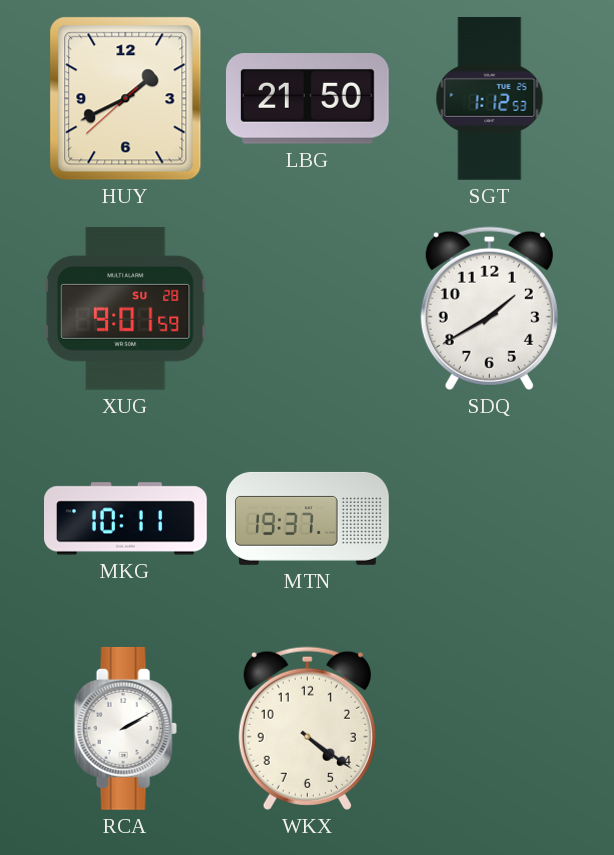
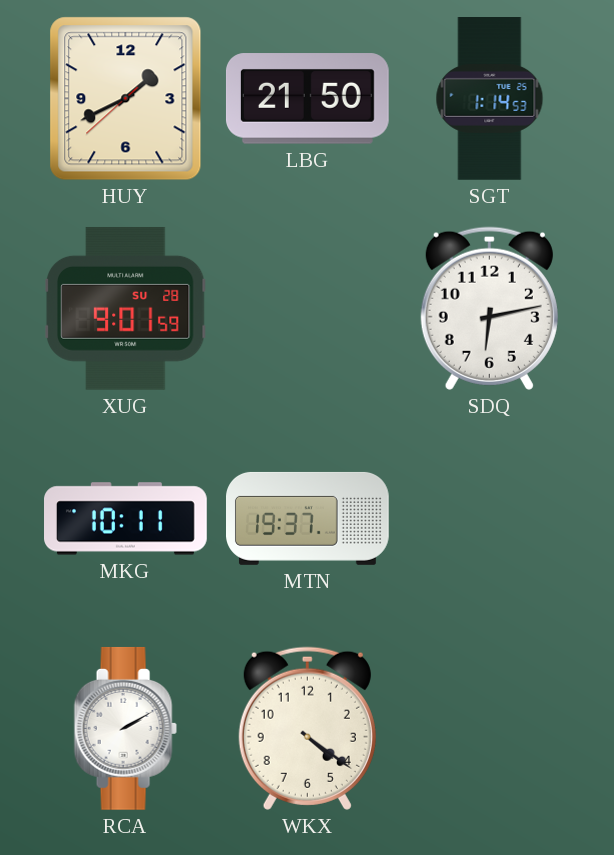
SGT: 1:12 -> 1:14 (490, 99)
SDQ: 1:40 -> 6:13 (489, 308)
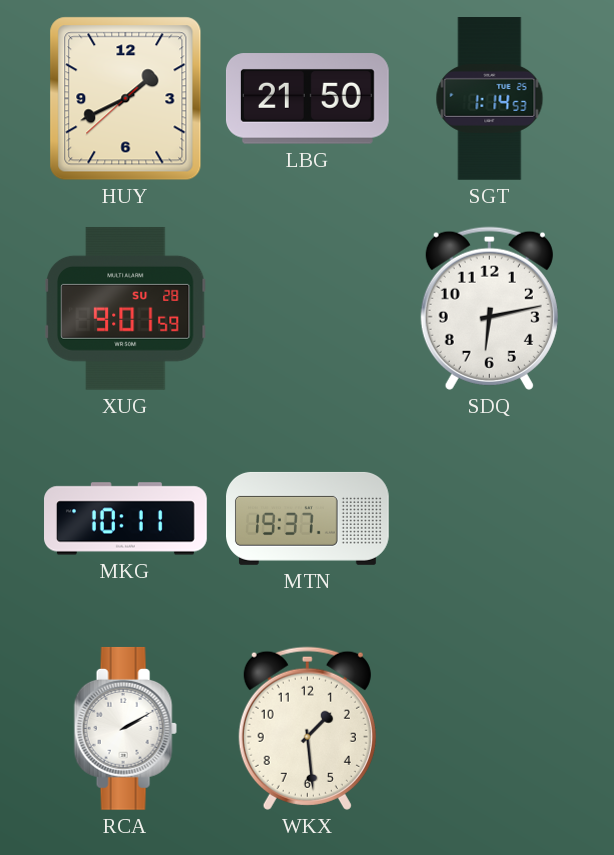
WKX: 4:21 -> 1:29 (307, 728)
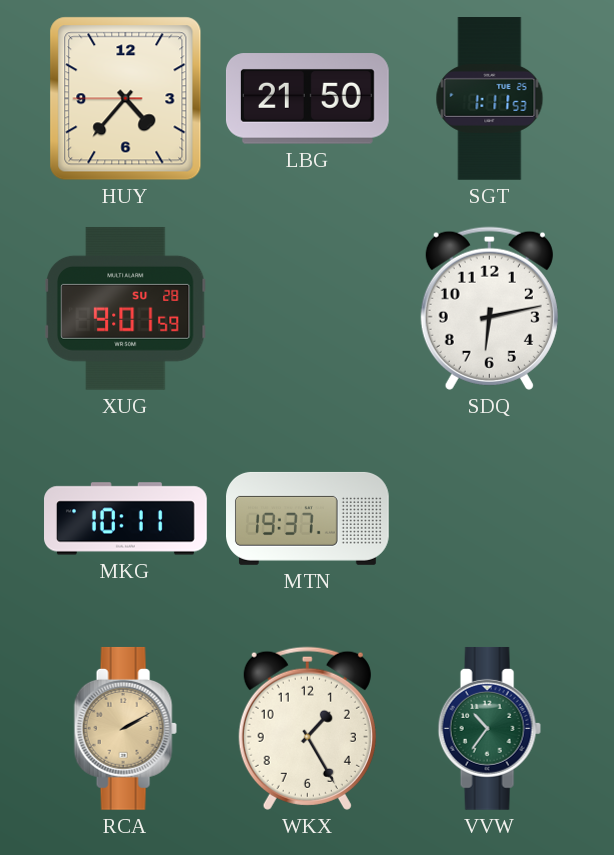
HUY: 1:40 -> 4:36 (126, 99)
SGT: 1:14 -> 1:11 (490, 99)
RCA dial: white -> champagne (125, 728)
WKX: 1:29 -> 1:25 (307, 728)
VVW: none -> 10:36 (489, 728)
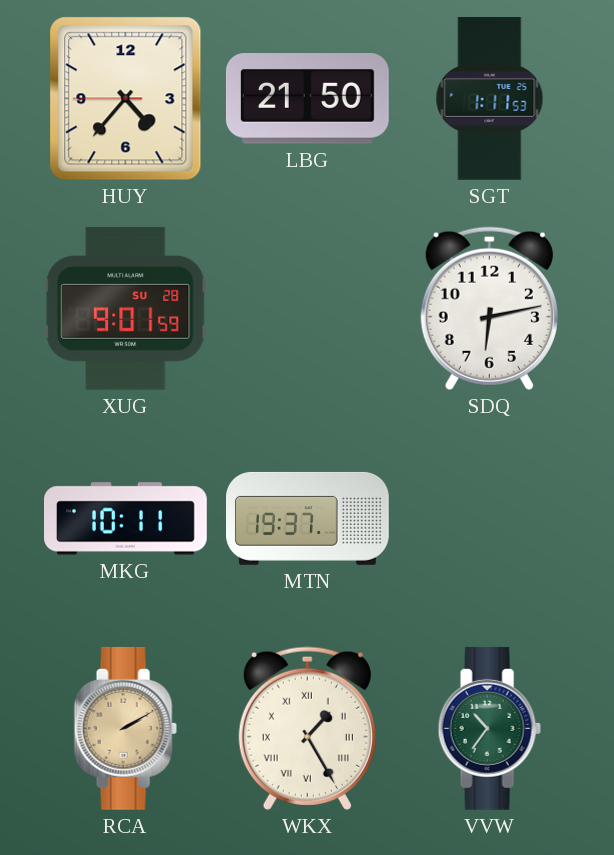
WKX numerals: Arabic -> Roman (307, 728)
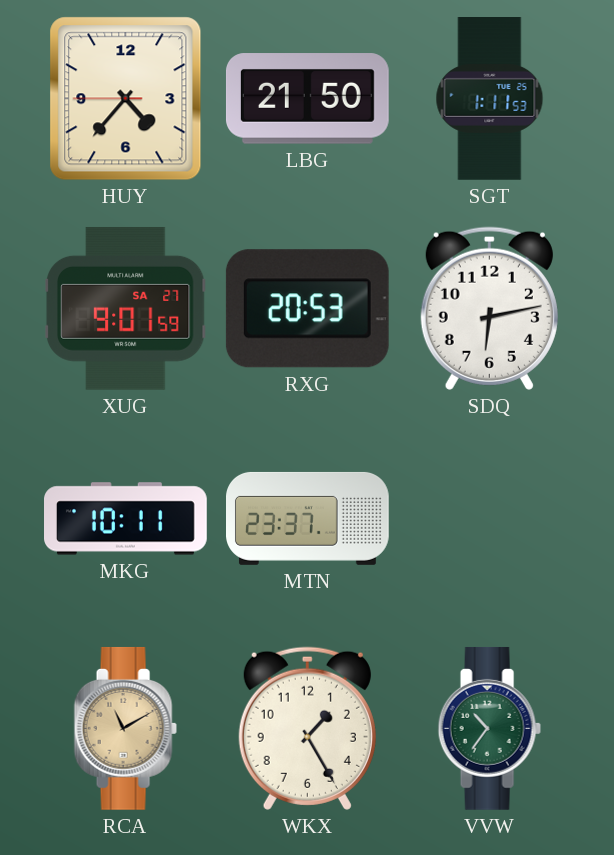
XUG date: SU 28 -> SA 27 (125, 308)
RXG: none -> 20:53 (307, 309)
MTN: 19:37 -> 23:37 (308, 518)
RCA: 2:10 -> 11:10 (125, 728)
WKX numerals: Roman -> Arabic (307, 728)
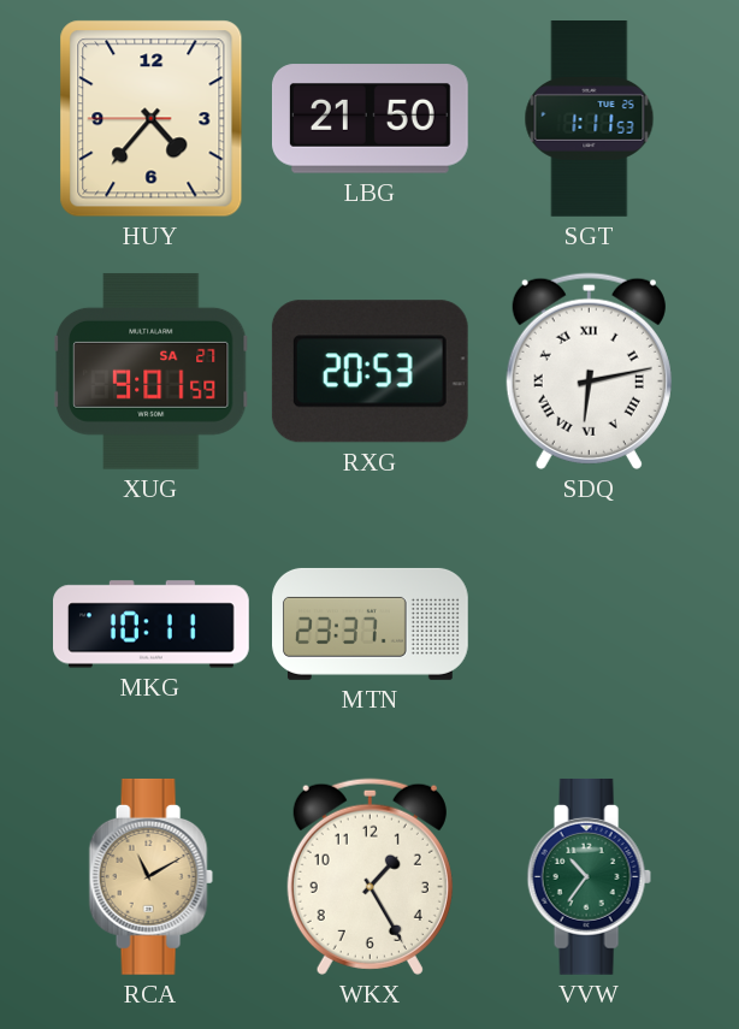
SDQ numerals: Arabic -> Roman (589, 371)
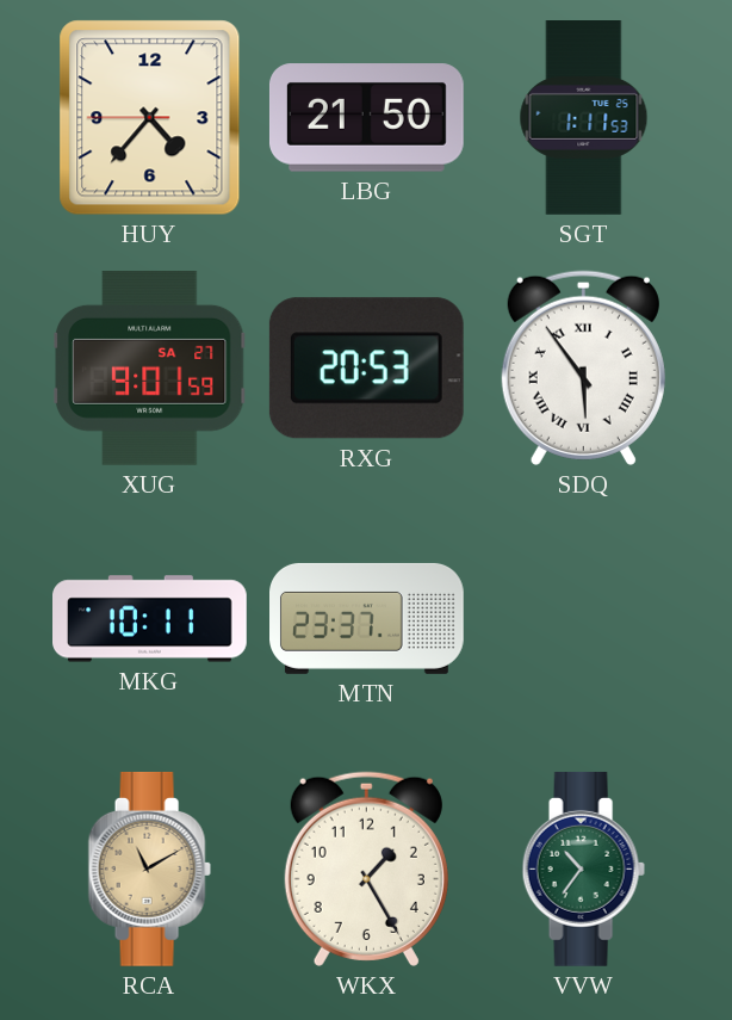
SDQ: 6:13 -> 5:54 (583, 367)
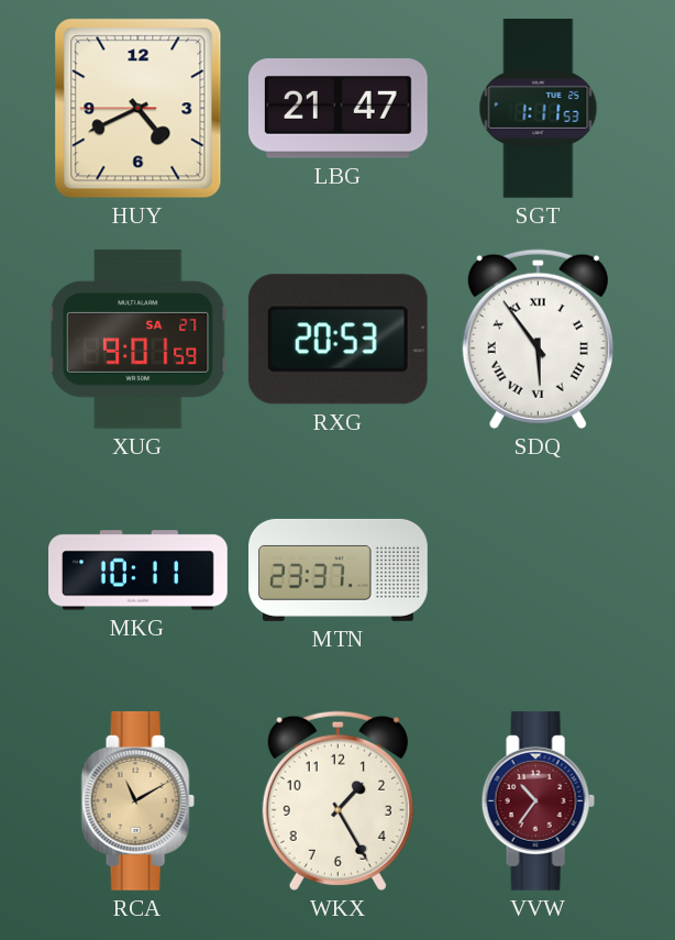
HUY: 4:36 -> 4:40 (139, 109)
LBG: 21:50 -> 21:47 (337, 109)
VVW dial: green -> burgundy (538, 800)
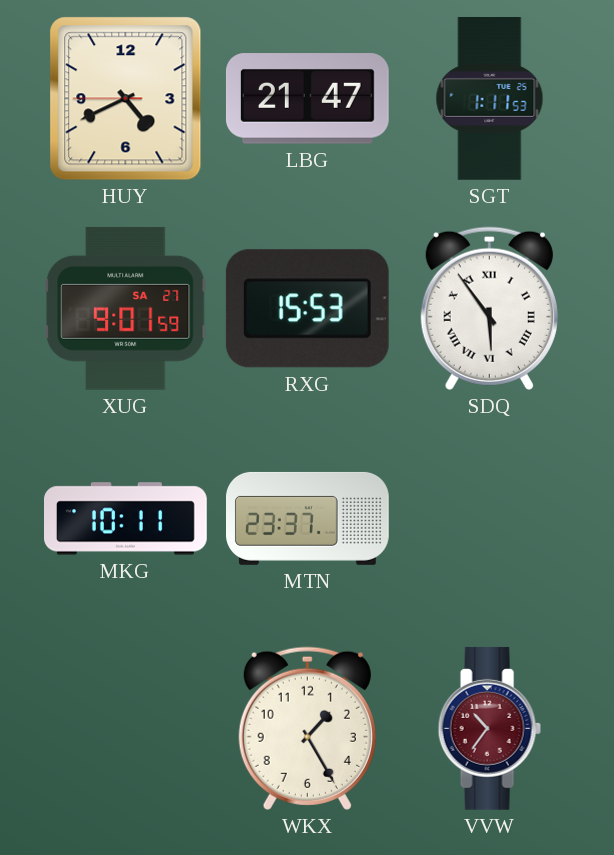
RXG: 20:53 -> 15:53 (307, 309)
RCA: 11:10 -> none (137, 800)
